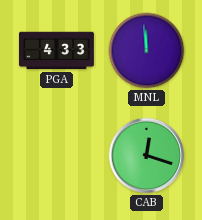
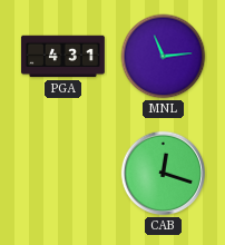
PGA: 4:33 -> 4:31 (62, 57)
MNL: 11:59 -> 11:14 (164, 57)
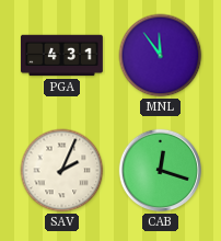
MNL: 11:14 -> 11:54 (161, 56)
SAV: none -> 2:04 (62, 171)
